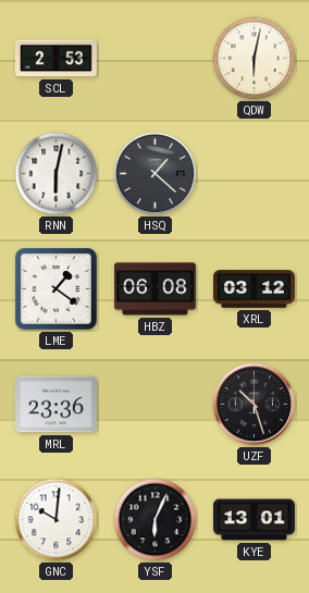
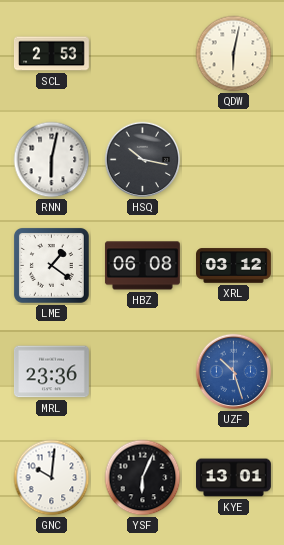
HSQ: 1:22 -> 10:17 (143, 160)
UZF dial: black -> blue (234, 372)
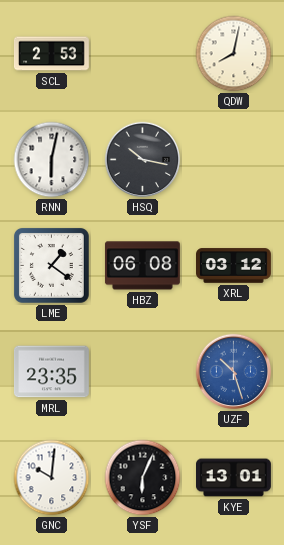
QDW: 6:02 -> 8:02 (234, 54)
MRL: 23:36 -> 23:35 (51, 372)
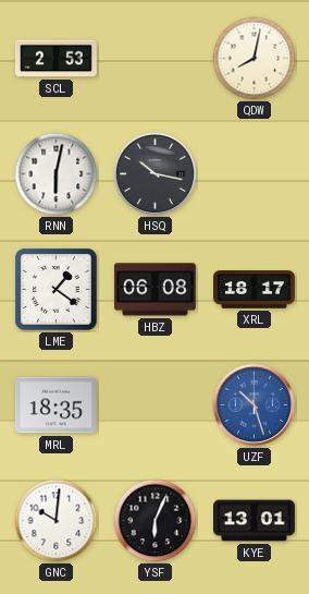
XRL: 03:12 -> 18:17 (255, 290)
MRL: 23:35 -> 18:35 (55, 405)
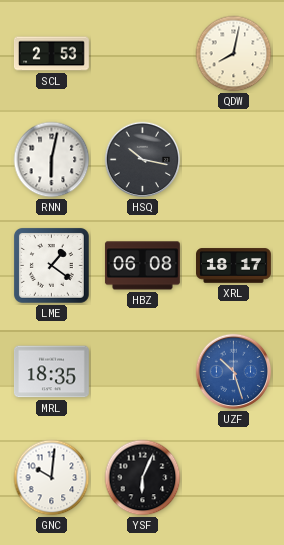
KYE: 13:01 -> none (255, 521)
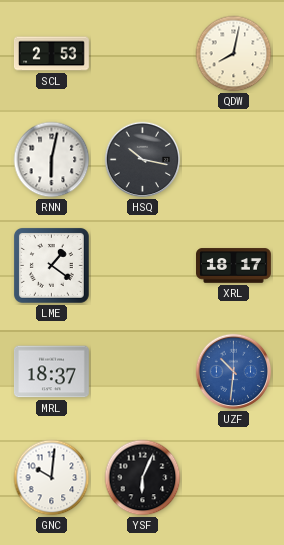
HBZ: 06:08 -> none (142, 266)
MRL: 18:35 -> 18:37 (51, 372)
UZF: 10:27 -> 10:31 (234, 372)
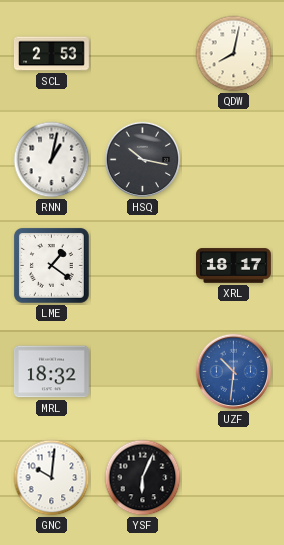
RNN: 6:02 -> 1:02 (52, 160)
MRL: 18:37 -> 18:32 (51, 372)
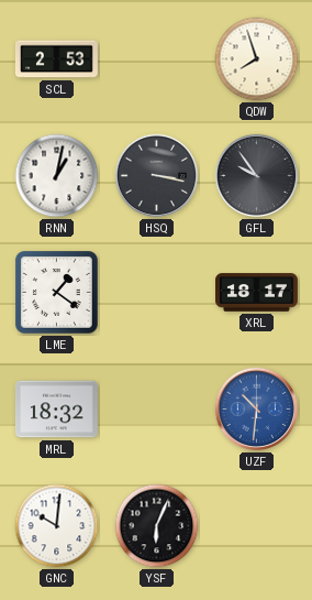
QDW: 8:02 -> 7:57 (257, 59)
HSQ: 10:17 -> 3:17 (157, 176)
GFL: none -> 9:54 (257, 176)
